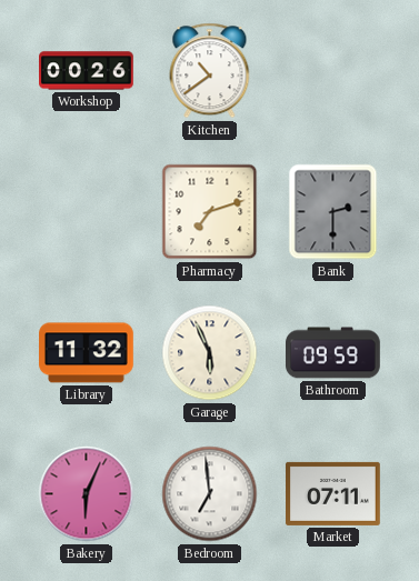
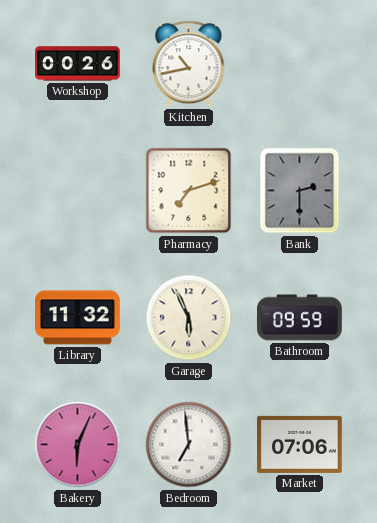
Kitchen: 10:39 -> 10:43 (189, 64)
Market: 07:11 -> 07:06 (300, 444)
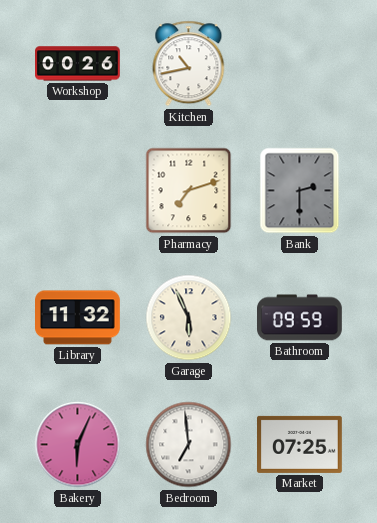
Market: 07:06 -> 07:25 (300, 444)
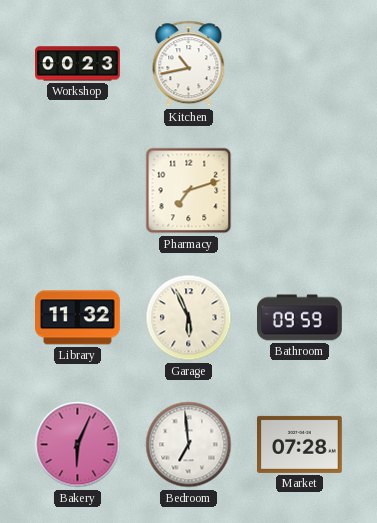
Workshop: 00:26 -> 00:23 (78, 64)
Bank: 2:30 -> none (300, 191)
Market: 07:25 -> 07:28 (300, 444)
